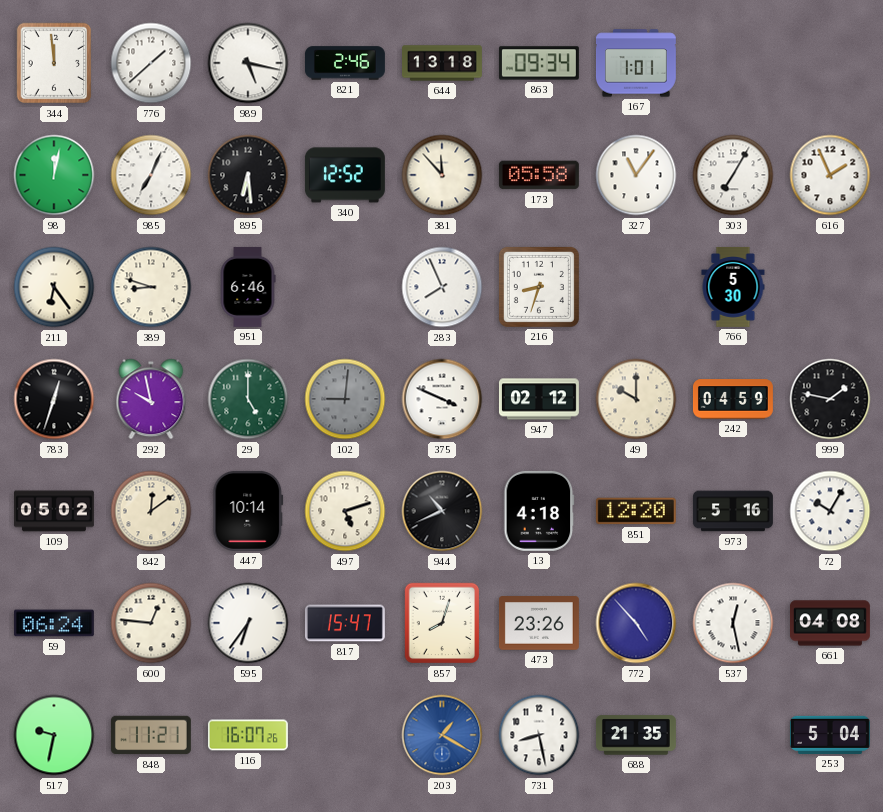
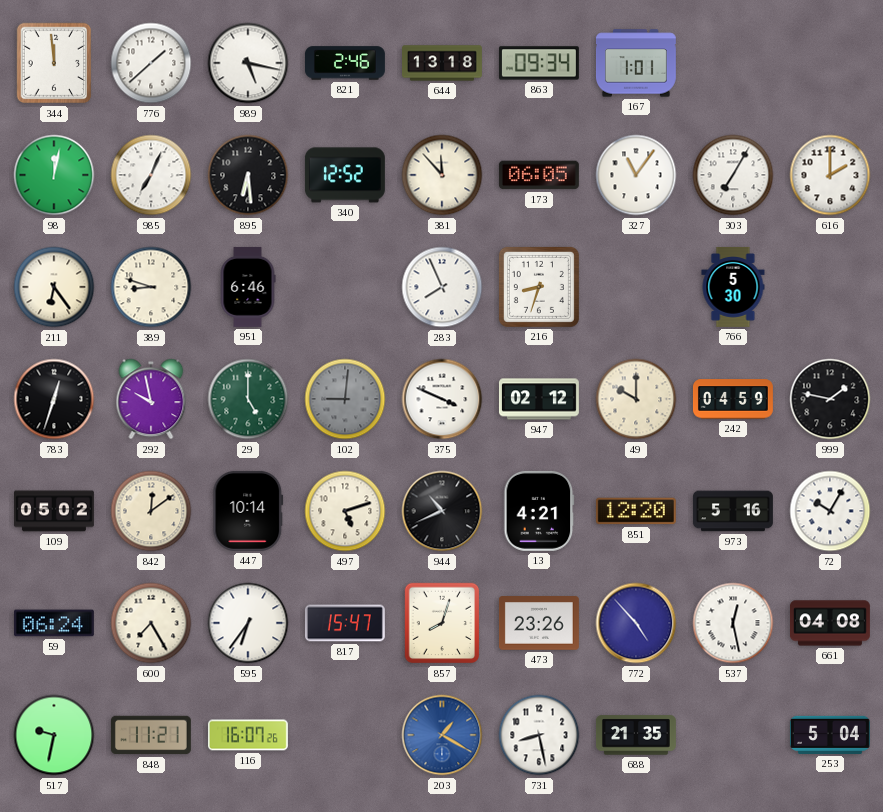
173: 05:58 -> 06:05 (539, 175)
616: 1:56 -> 2:00 (830, 175)
13: 4:18 -> 4:21 (539, 511)
600: 12:46 -> 7:25 (151, 623)
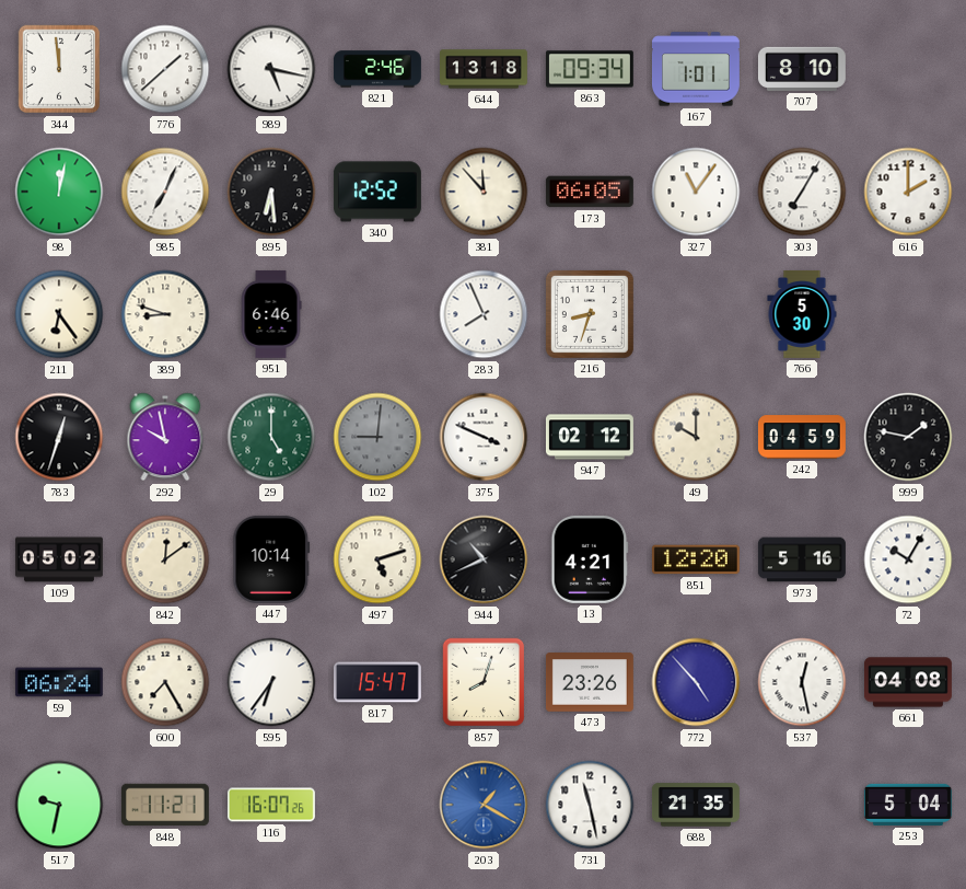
707: none -> 8:10 (802, 69)
731: 8:28 -> 11:28 (590, 805)
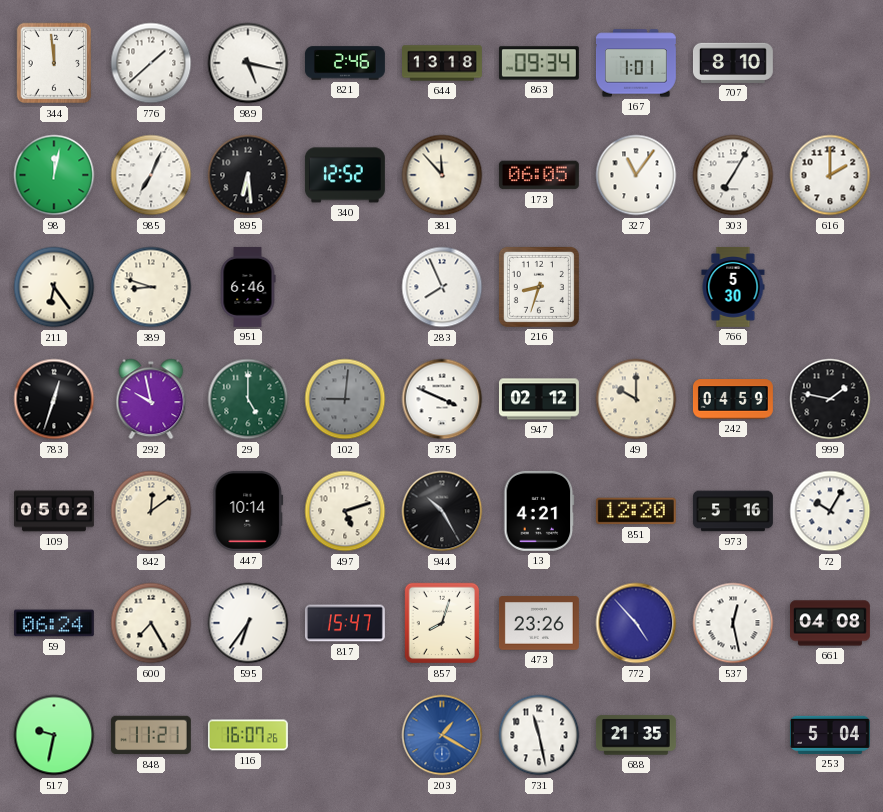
944: 10:41 -> 10:25 (442, 511)
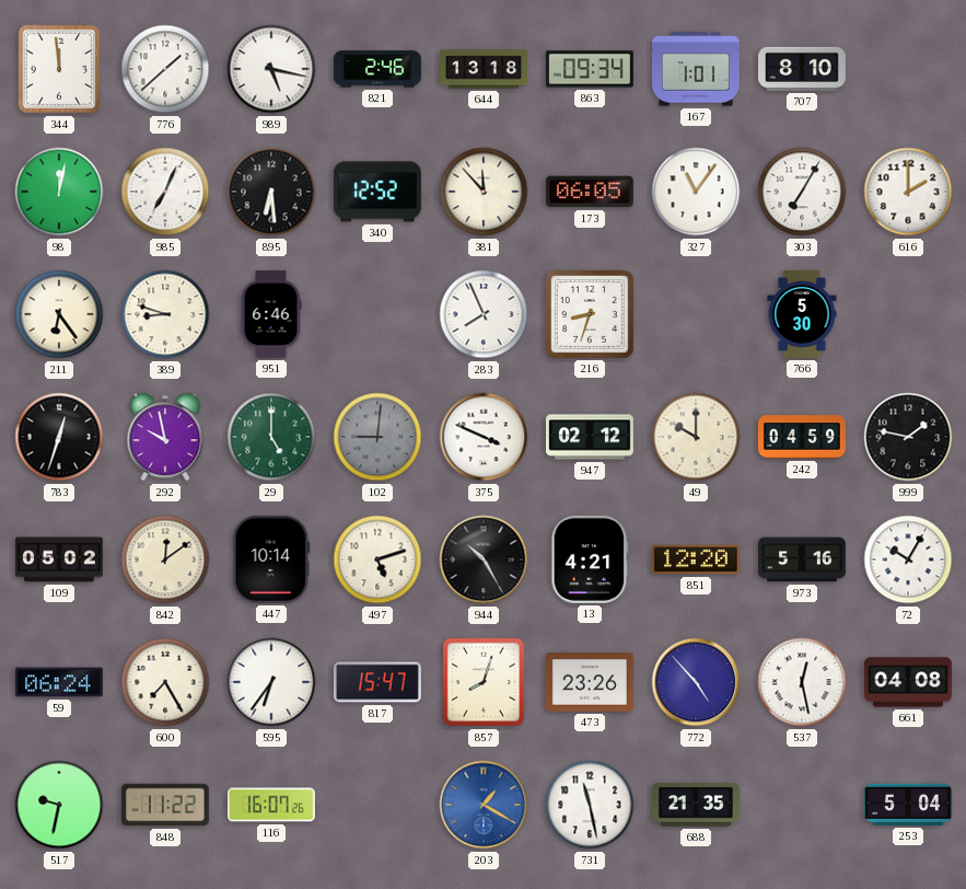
848: 11:21 -> 11:22 (165, 805)
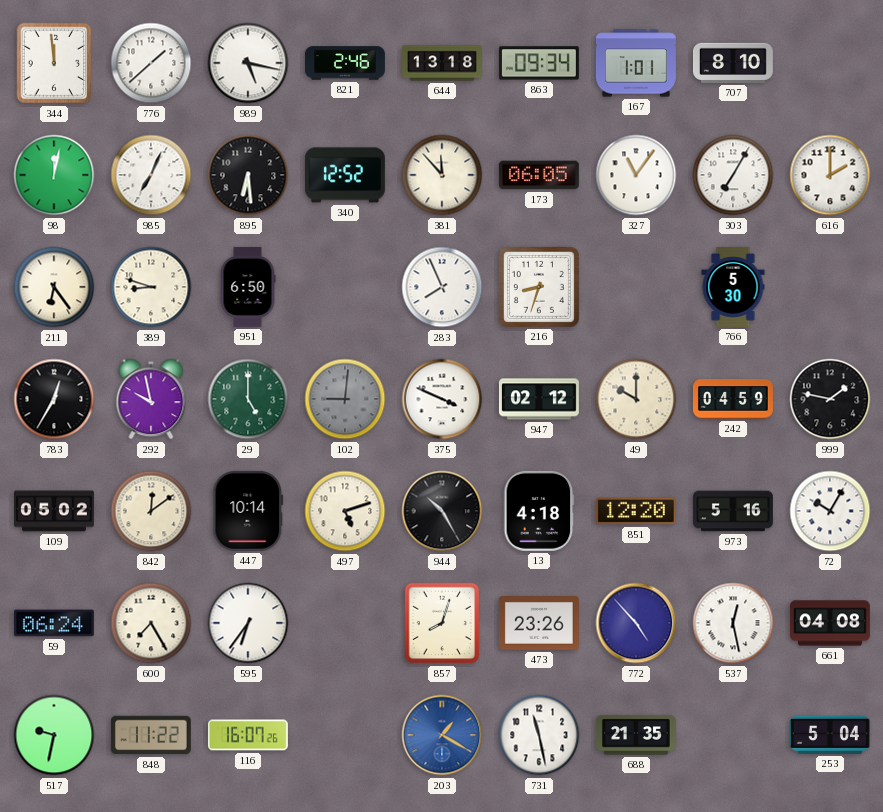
951: 6:46 -> 6:50 (248, 287)
783: 12:33 -> 12:35 (54, 399)
13: 4:21 -> 4:18 (539, 511)
817: 15:47 -> none (377, 682)
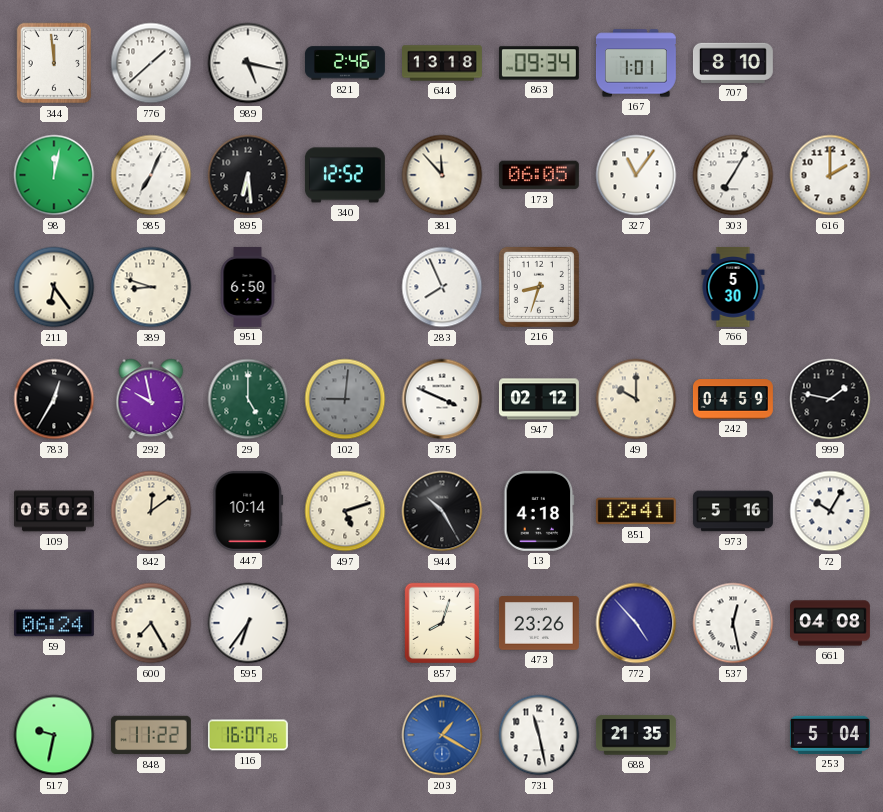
851: 12:20 -> 12:41 (636, 511)
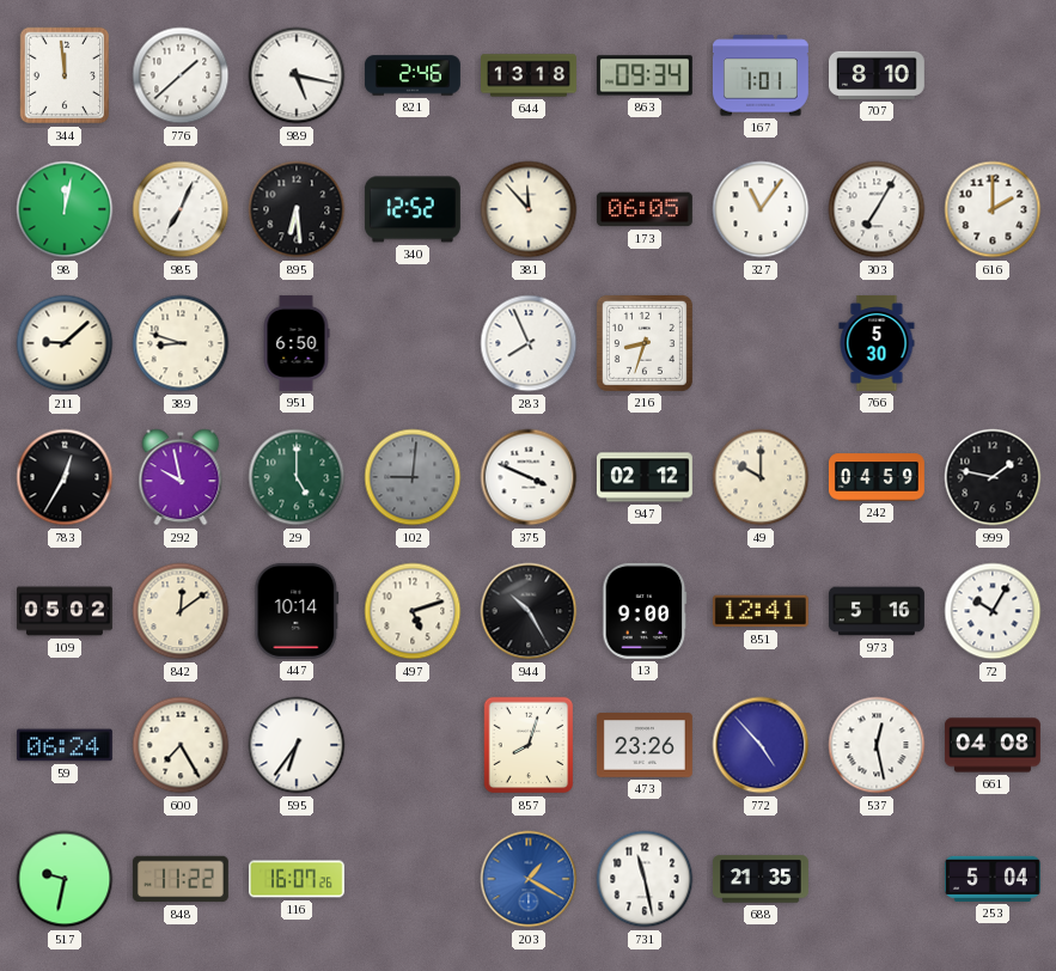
211: 6:24 -> 9:08 (65, 343)
13: 4:18 -> 9:00 (645, 611)
